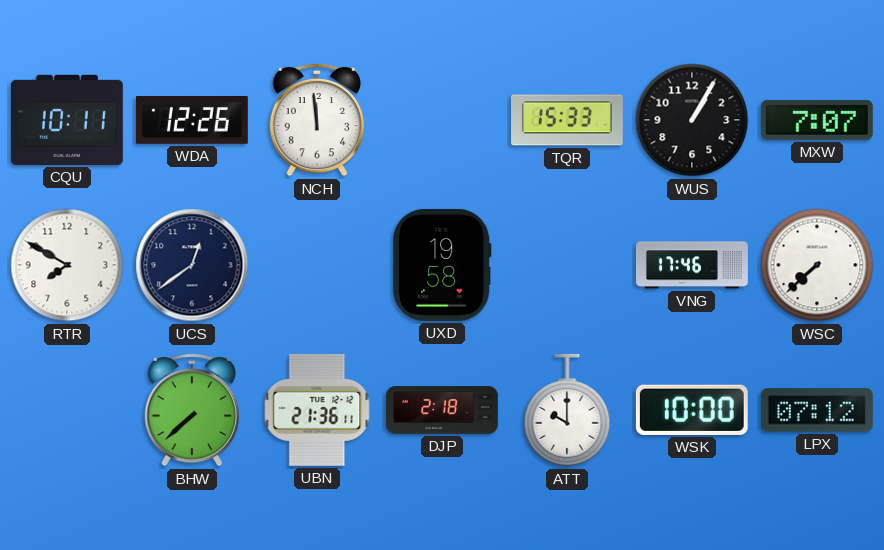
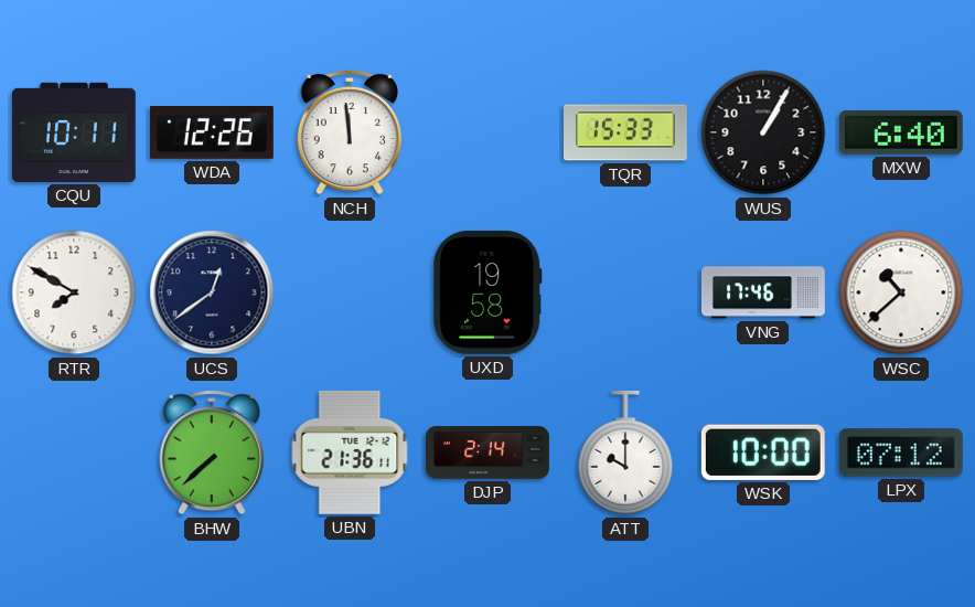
MXW: 7:07 -> 6:40 (901, 132)
WSC: 7:38 -> 10:38 (901, 292)
DJP: 2:18 -> 2:14 (489, 452)
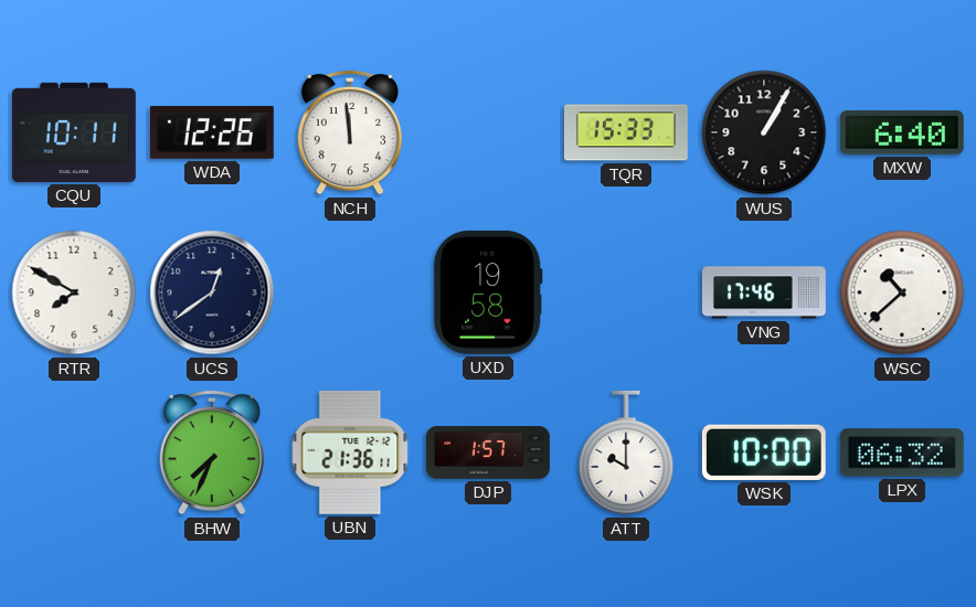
BHW: 7:38 -> 7:34 (211, 452)
DJP: 2:14 -> 1:57 (489, 452)
LPX: 07:12 -> 06:32 (902, 452)
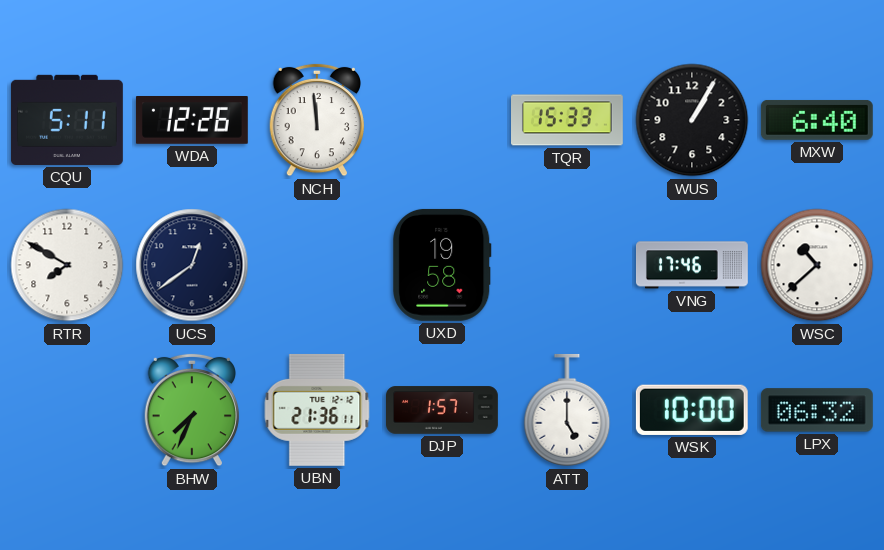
CQU: 10:11 -> 5:11 (67, 120)
ATT: 10:00 -> 5:00 (567, 410)
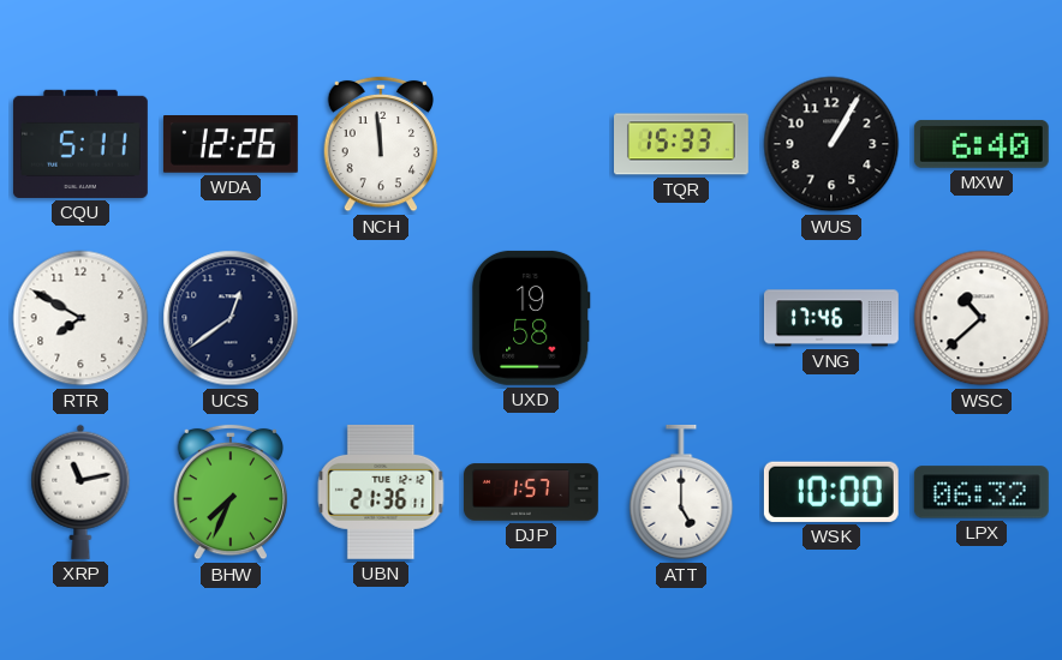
XRP: none -> 11:13 (80, 492)
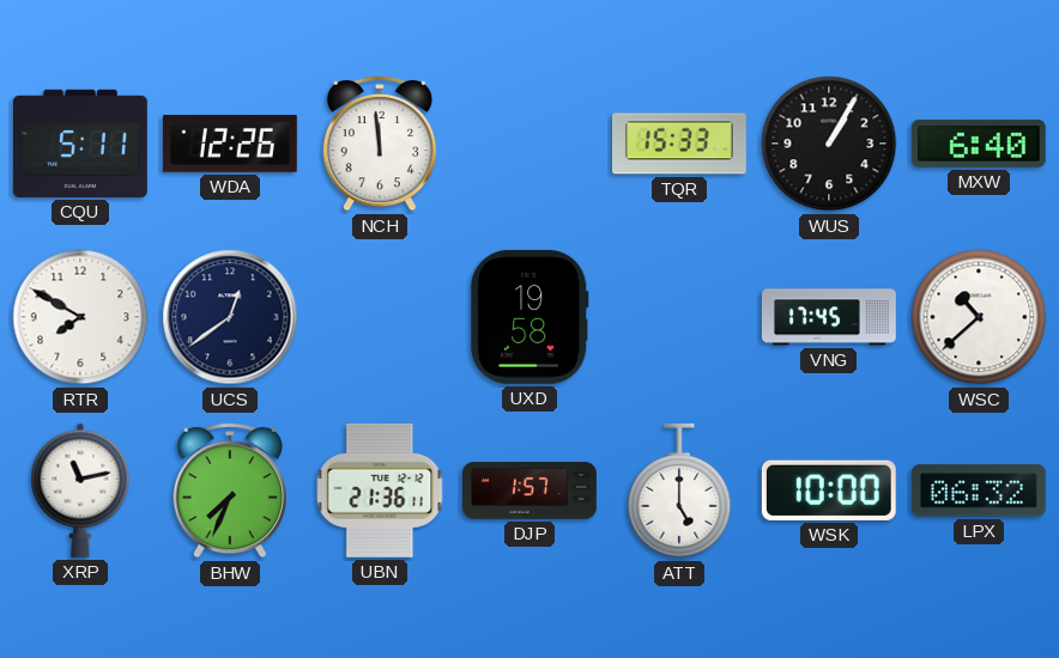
VNG: 17:46 -> 17:45 (829, 317)
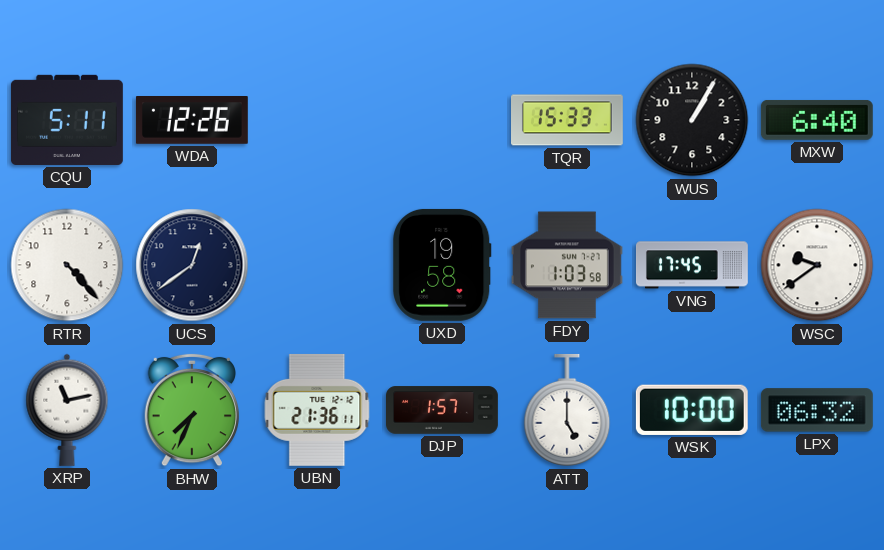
NCH: 11:59 -> none (379, 144)
RTR: 7:50 -> 4:23 (67, 265)
FDY: none -> 1:03 (567, 265)
WSC: 10:38 -> 9:39 (817, 265)
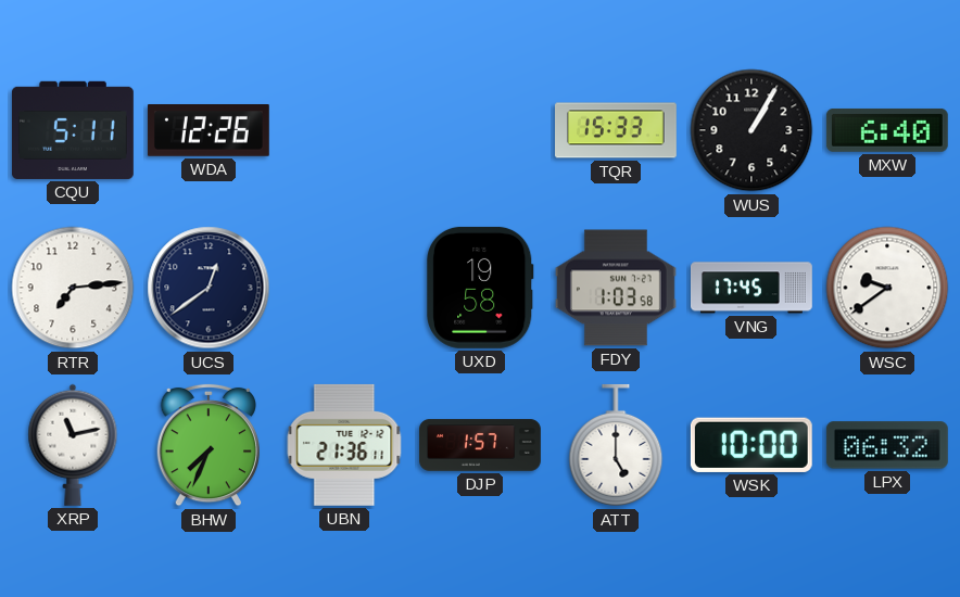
RTR: 4:23 -> 7:14 (73, 288)
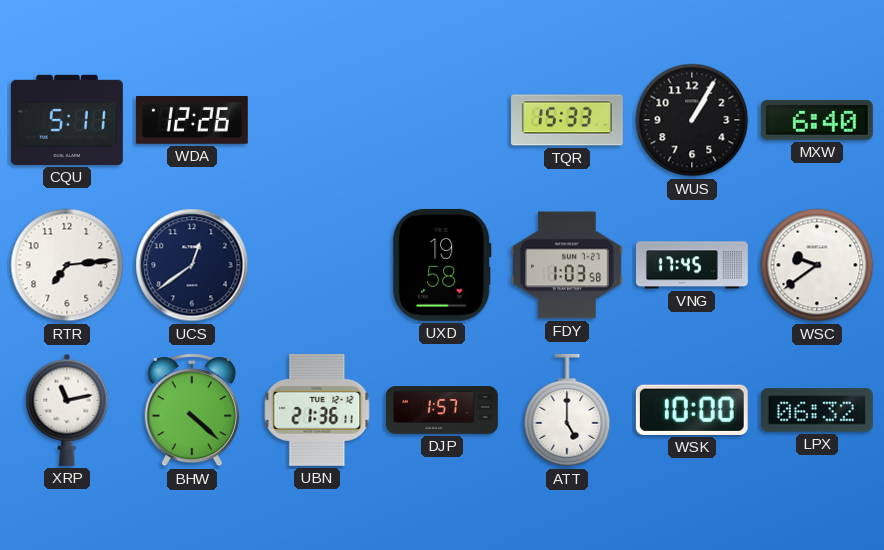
BHW: 7:34 -> 4:22 (191, 410)
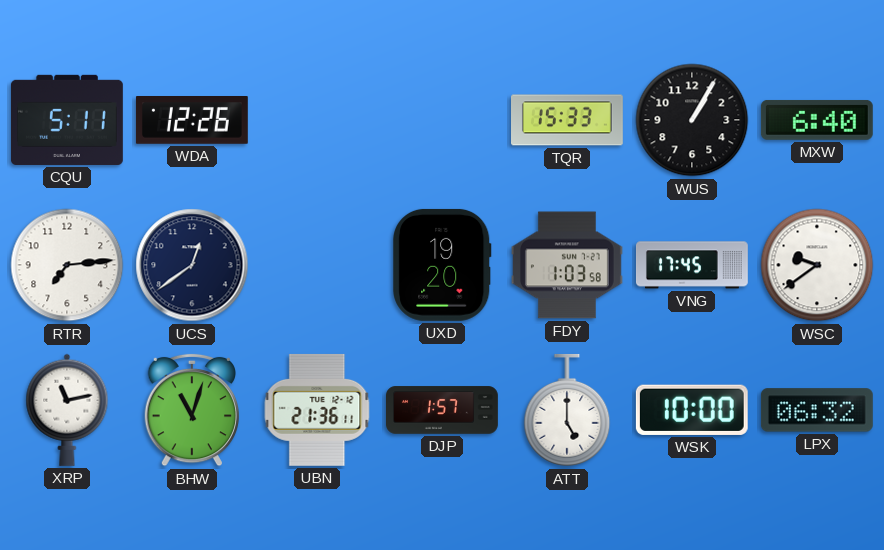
UXD: 19:58 -> 19:20 (443, 265)
BHW: 4:22 -> 11:03 (191, 410)
